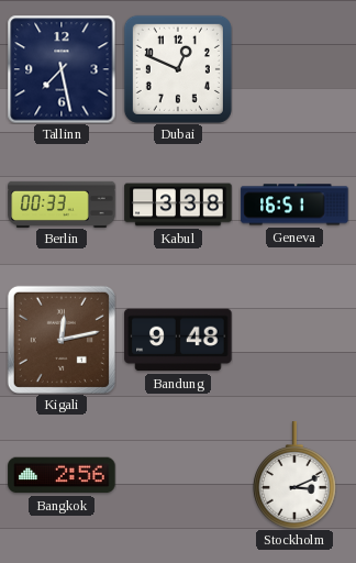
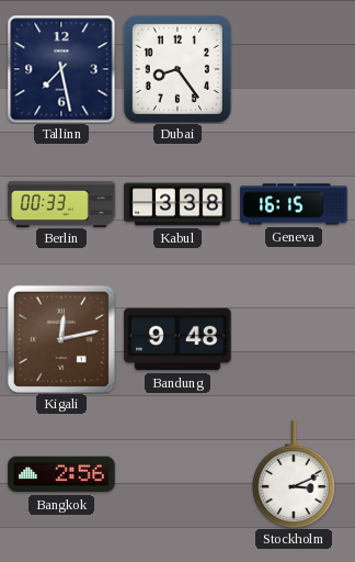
Dubai: 12:49 -> 8:24 (177, 69)
Geneva: 16:51 -> 16:15 (294, 204)
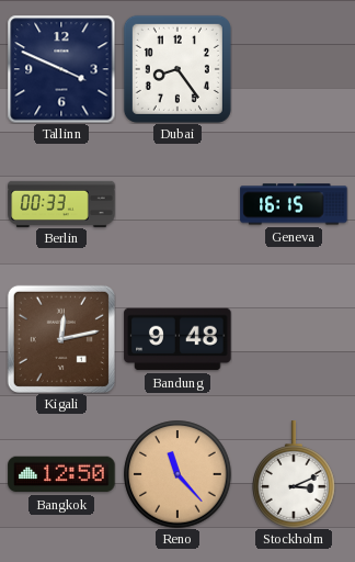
Tallinn: 7:28 -> 3:49 (61, 69)
Kabul: 3:38 -> none (177, 204)
Bangkok: 2:56 -> 12:50 (61, 474)
Reno: none -> 11:23 (177, 474)
